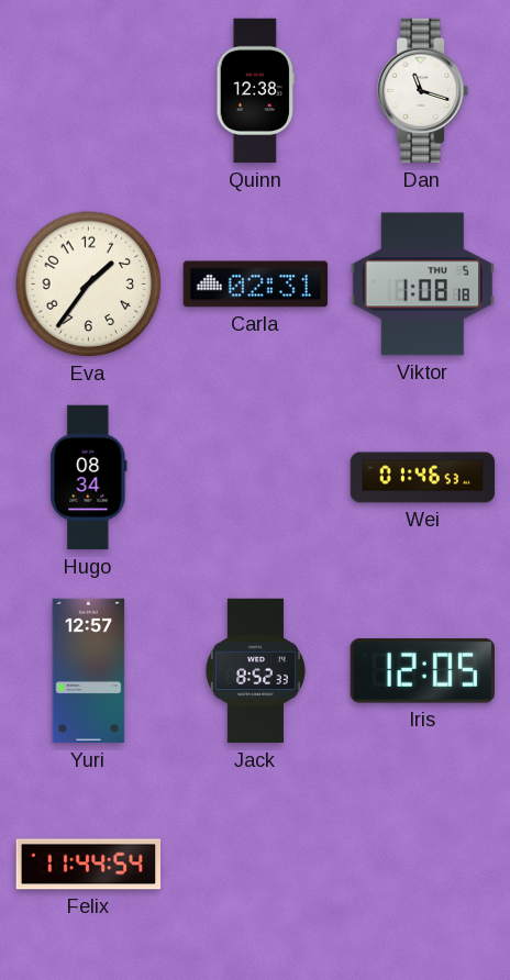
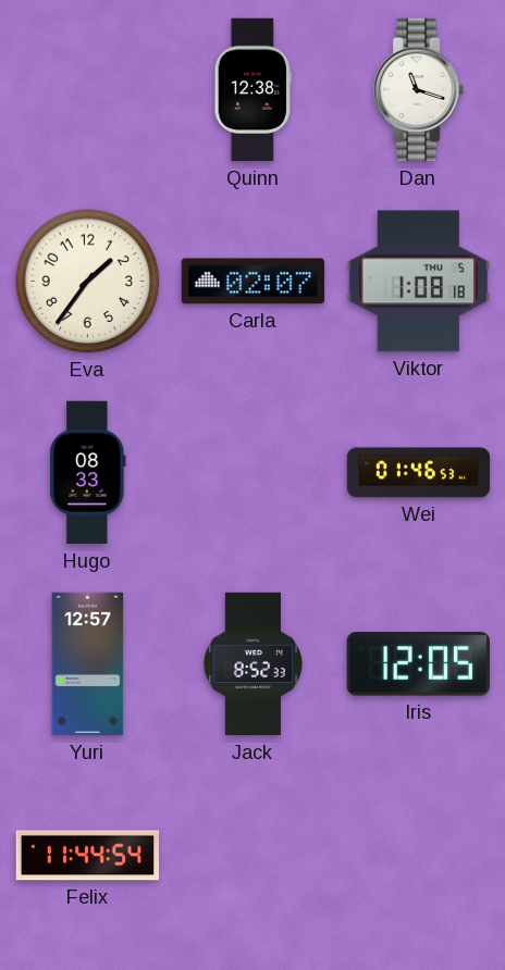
Carla: 02:31 -> 02:07 (254, 282)
Hugo: 08:34 -> 08:33 (88, 473)
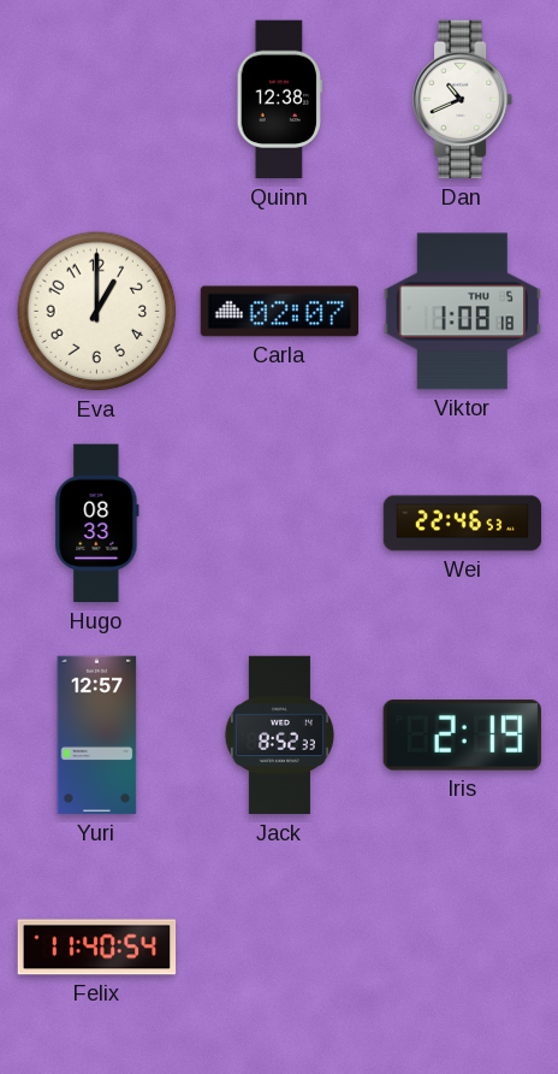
Dan: 11:18 -> 10:41 (463, 100)
Eva: 1:36 -> 1:00 (97, 312)
Wei: 01:46 -> 22:46 (463, 524)
Iris: 12:05 -> 2:19 (462, 736)
Felix: 11:44 -> 11:40 (97, 948)
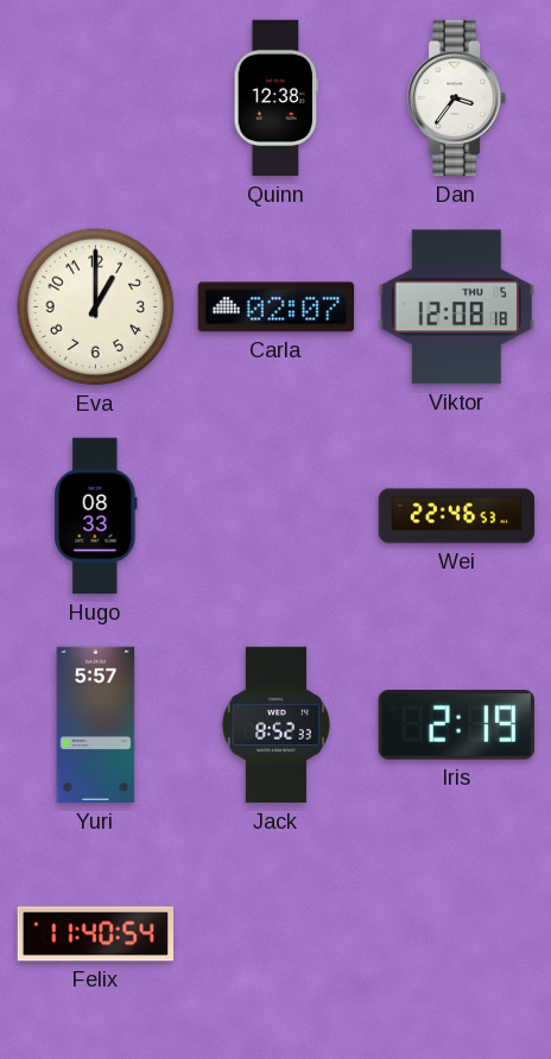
Dan: 10:41 -> 3:36 (457, 99)
Viktor: 1:08 -> 12:08 (456, 307)
Yuri: 12:57 -> 5:57 (96, 725)
